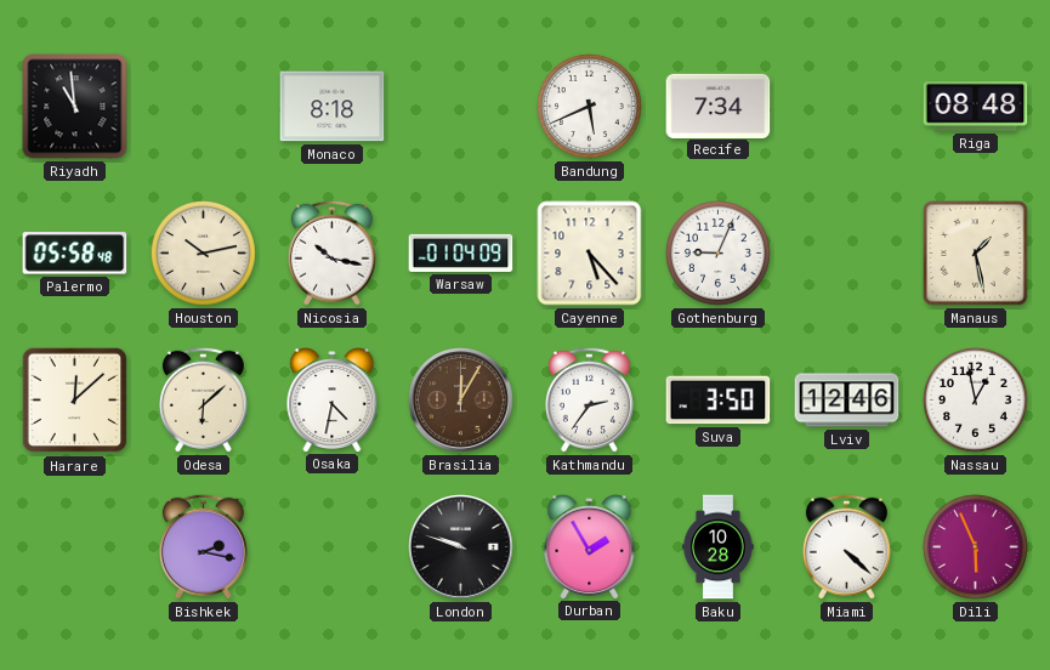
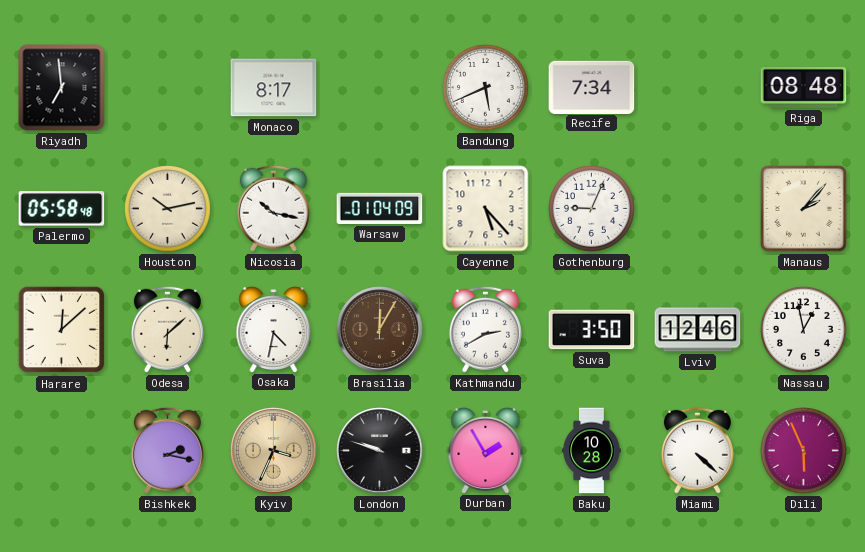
Riyadh: 10:59 -> 6:59 (62, 88)
Monaco: 8:18 -> 8:17 (274, 88)
Manaus: 1:28 -> 2:07 (804, 209)
Kathmandu: 2:36 -> 2:40 (485, 329)
Kyiv: none -> 3:34 (274, 451)
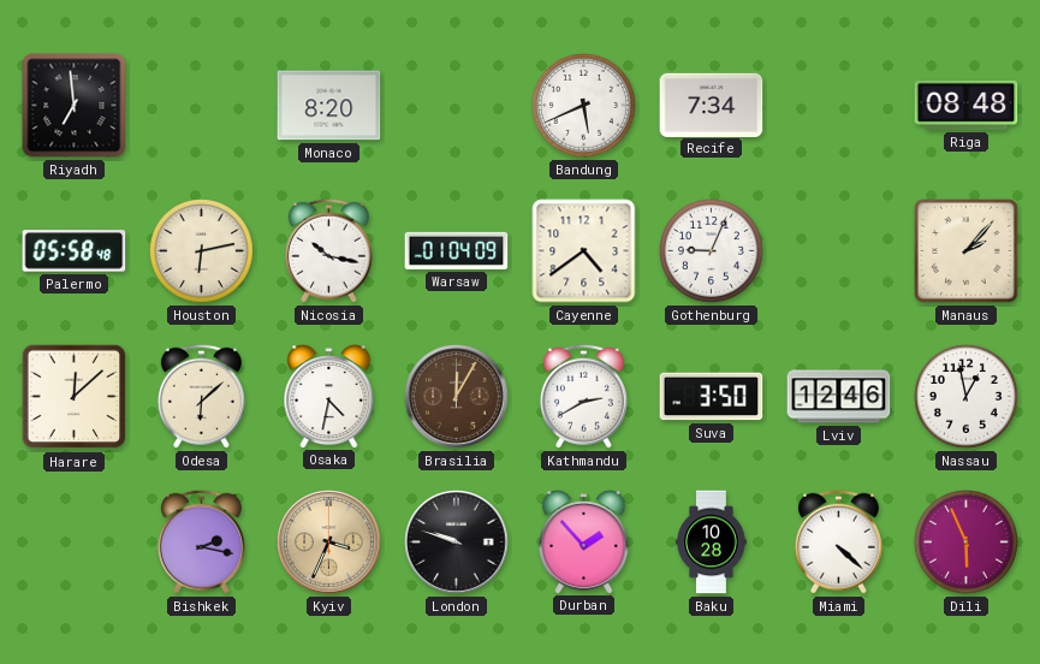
Monaco: 8:17 -> 8:20 (329, 106)
Houston: 10:13 -> 6:13 (202, 251)
Cayenne: 5:23 -> 4:39 (584, 251)
Durban: 1:55 -> 1:53 (584, 543)
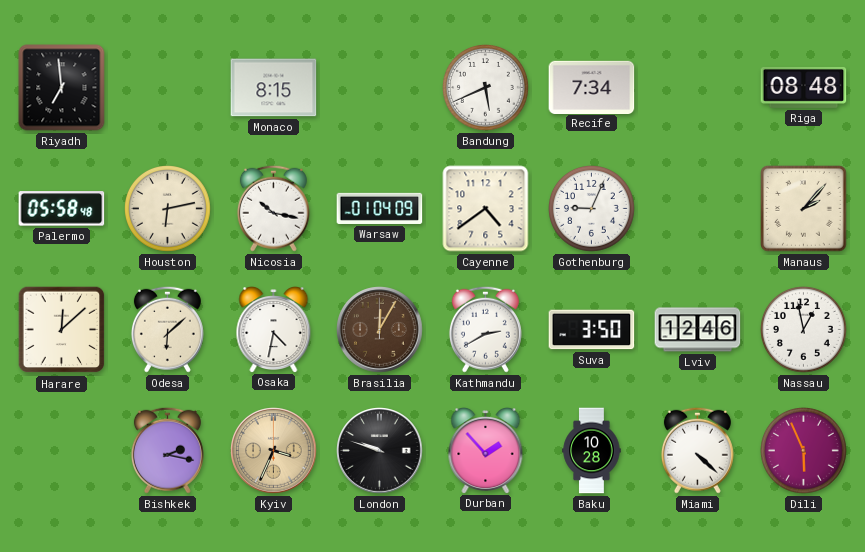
Monaco: 8:20 -> 8:15 (274, 88)
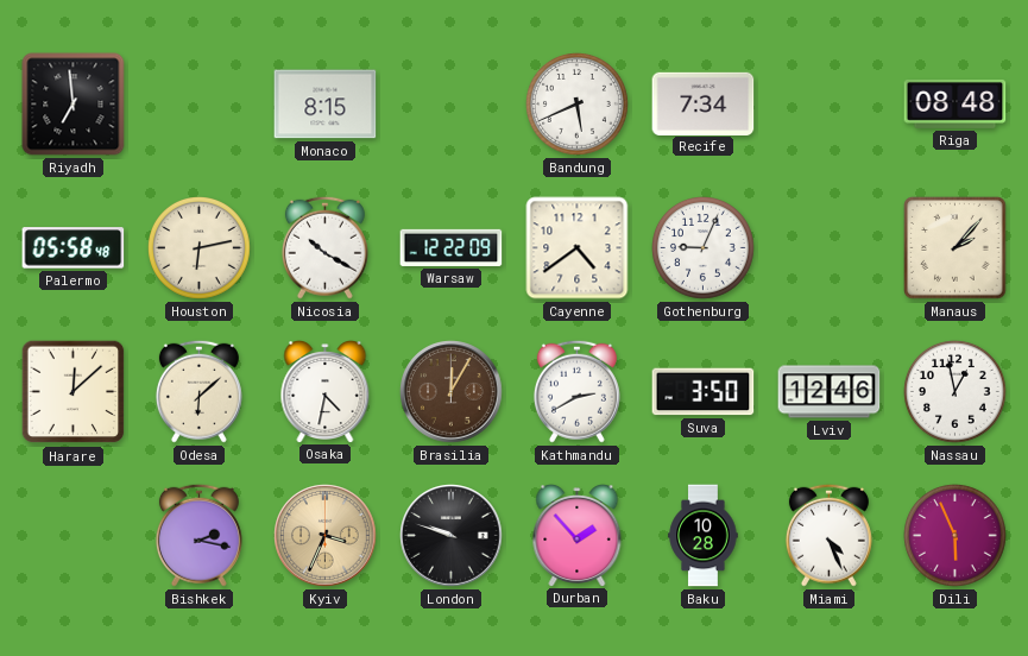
Nicosia: 10:17 -> 10:20 (324, 247)
Warsaw: 01:04 -> 12:22 (452, 247)
Miami: 4:22 -> 4:26 (828, 535)
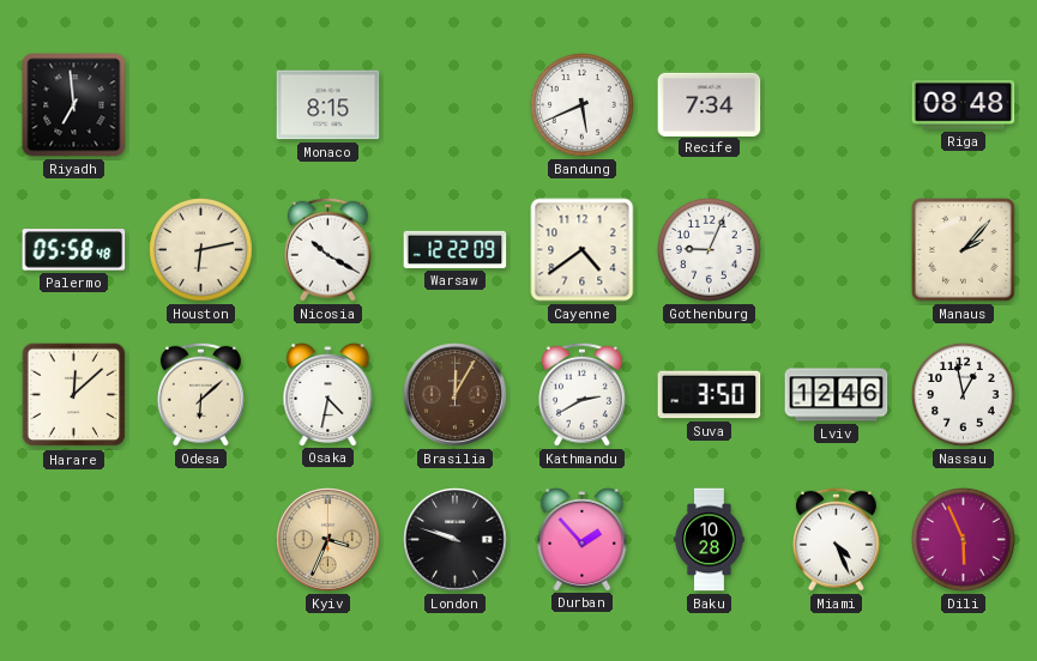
Bishkek: 2:17 -> none (198, 535)
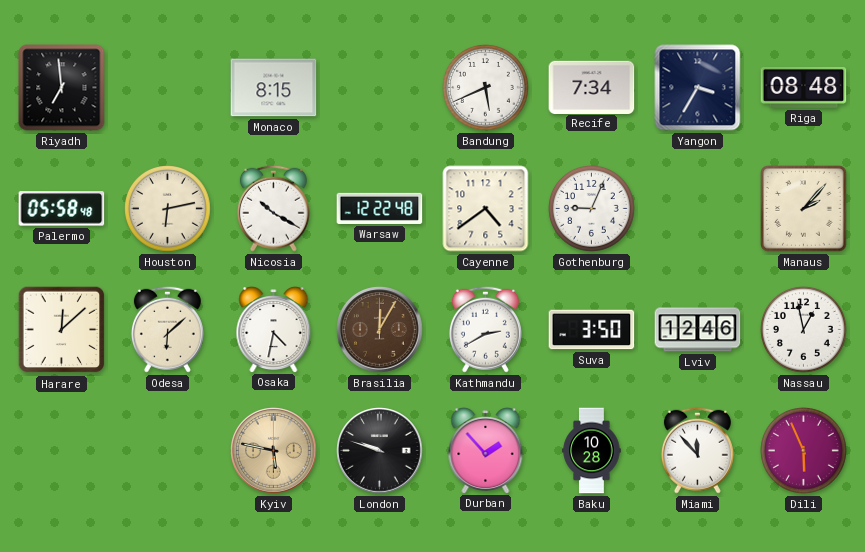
Yangon: none -> 3:35 (698, 88)
Warsaw: 12:22:09 -> 12:22:48 (380, 208)
Kyiv: 3:34 -> 5:47 (274, 451)
Miami: 4:26 -> 11:53 (697, 450)
